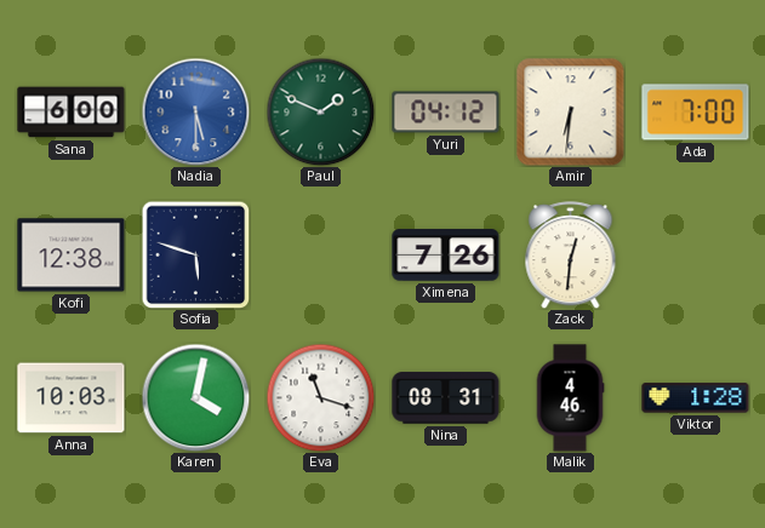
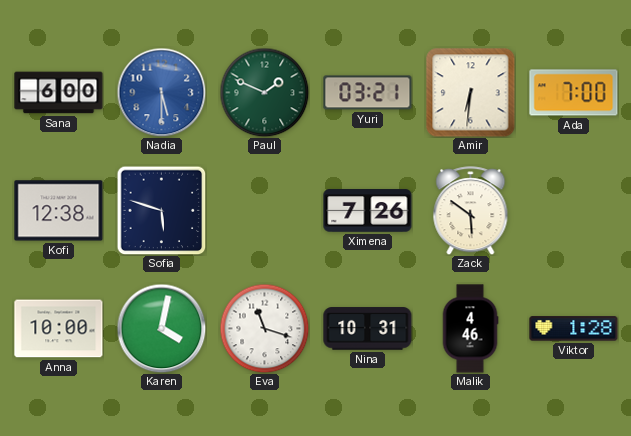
Yuri: 04:12 -> 03:21 (368, 93)
Zack: 12:31 -> 5:51 (471, 211)
Anna: 10:03 -> 10:00 (59, 329)
Nina: 08:31 -> 10:31 (368, 329)
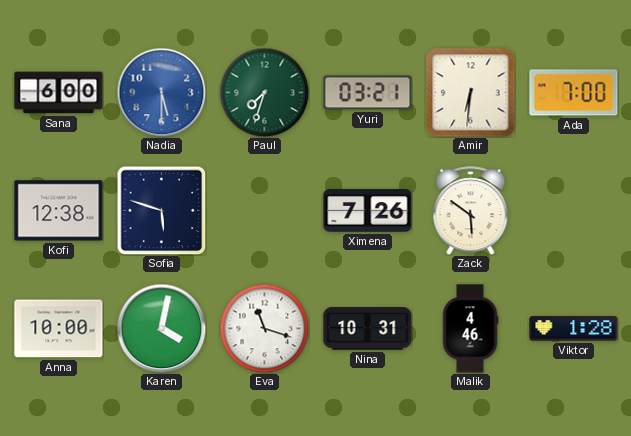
Paul: 1:49 -> 7:33 (264, 92)
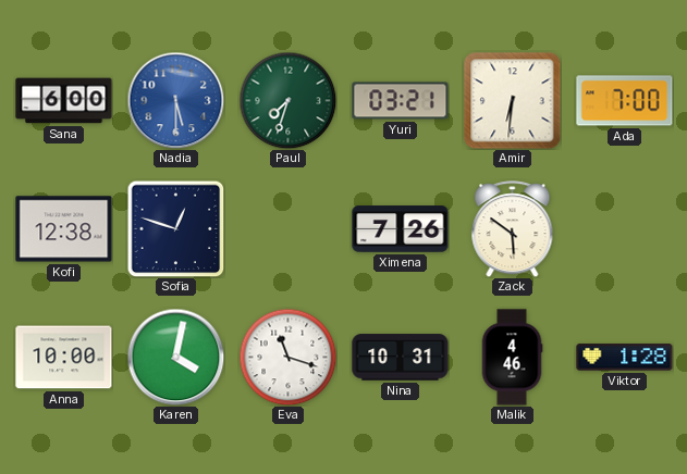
Sofia: 5:48 -> 12:48 (175, 228)
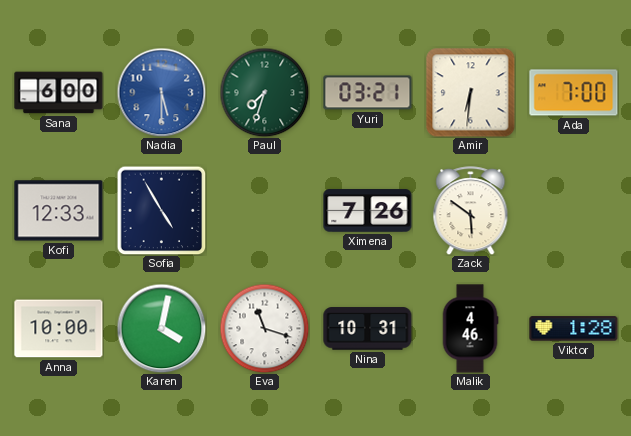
Kofi: 12:38 -> 12:33 (59, 211)
Sofia: 12:48 -> 4:55 (161, 210)
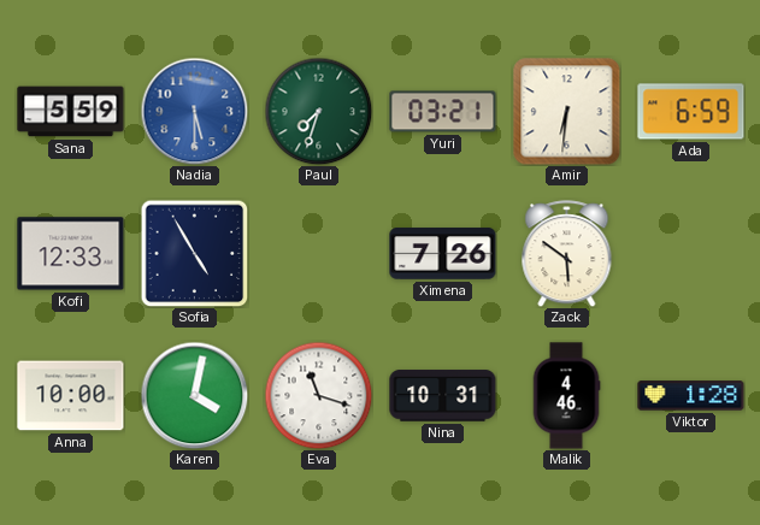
Sana: 6:00 -> 5:59 (71, 112)
Ada: 7:00 -> 6:59 (691, 112)
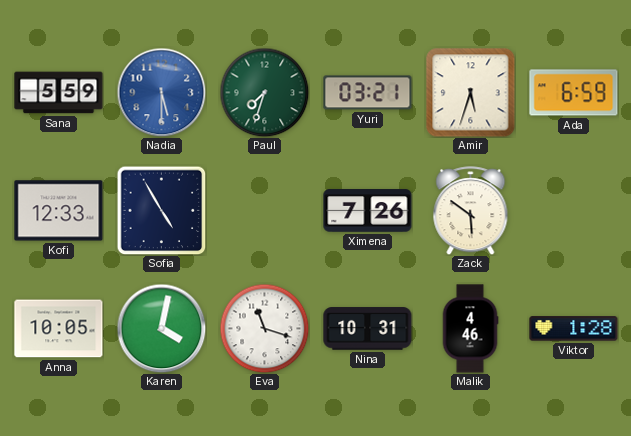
Amir: 6:31 -> 5:33 (471, 93)
Anna: 10:00 -> 10:05 (59, 329)
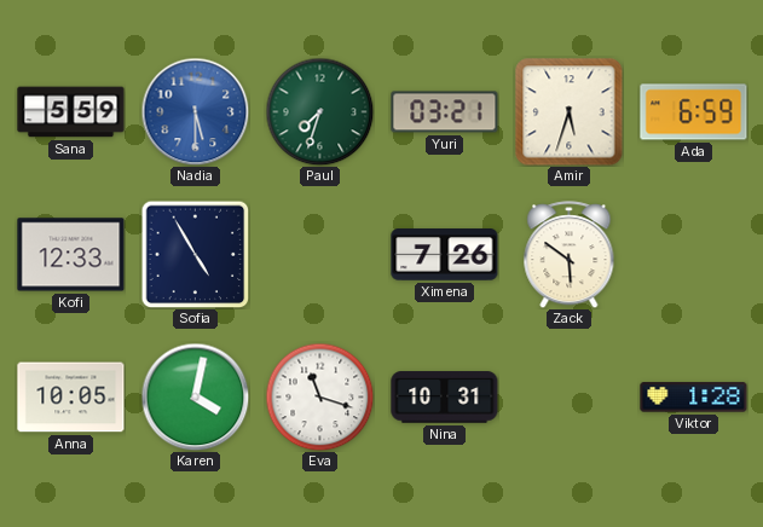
Malik: 4:46 -> none (470, 329)
